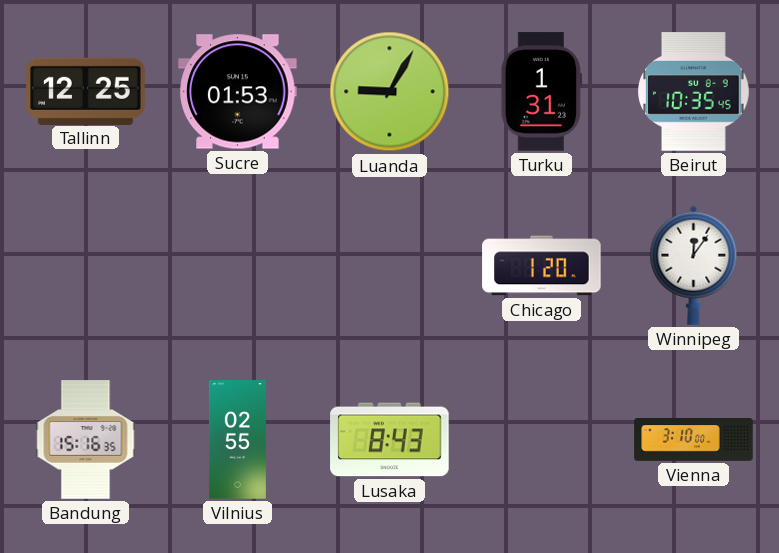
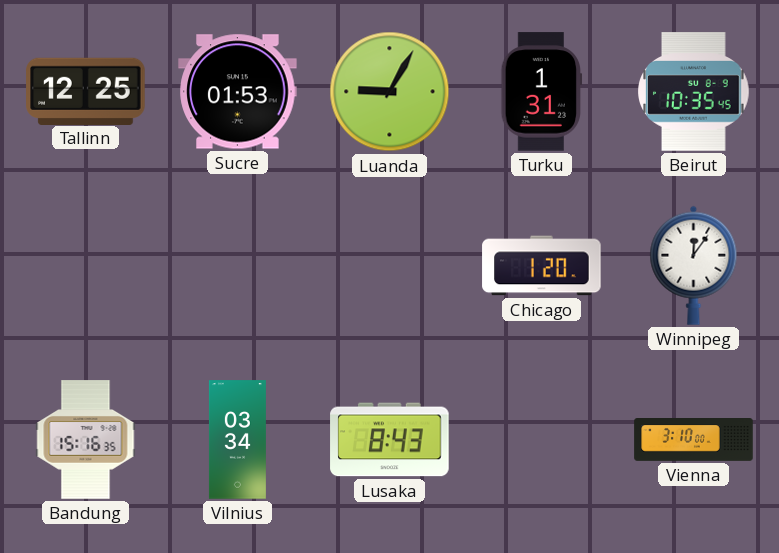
Vilnius: 02:55 -> 03:34 (237, 440)
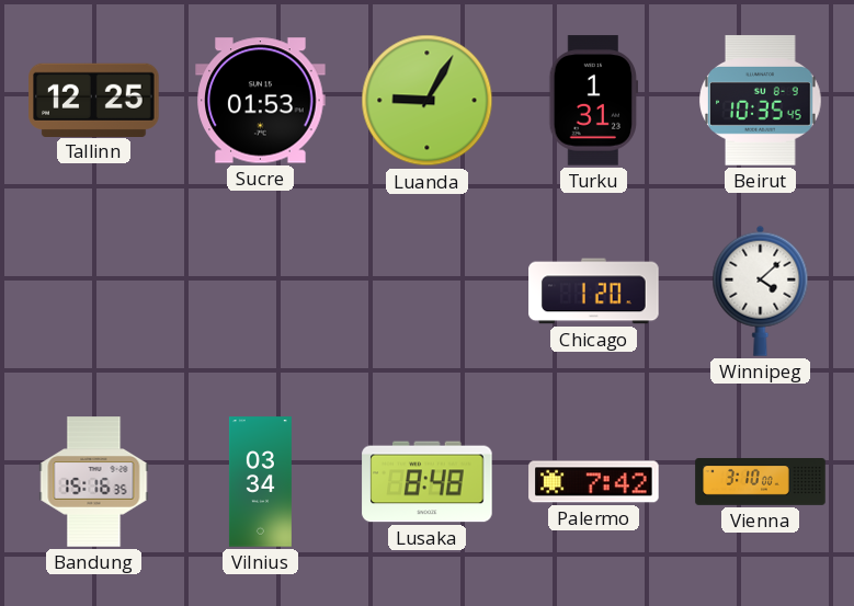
Winnipeg: 12:06 -> 4:08 (761, 290)
Lusaka: 8:43 -> 8:48 (428, 482)
Palermo: none -> 7:42 (594, 482)
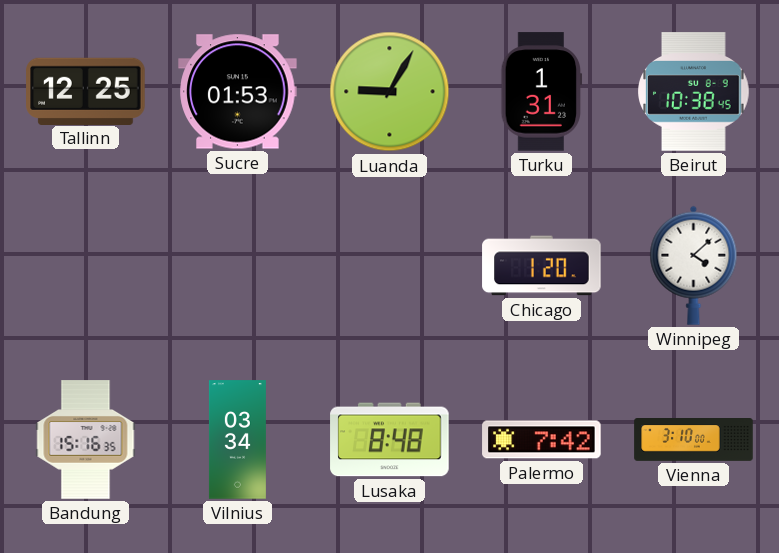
Beirut: 10:35 -> 10:38 (694, 92)
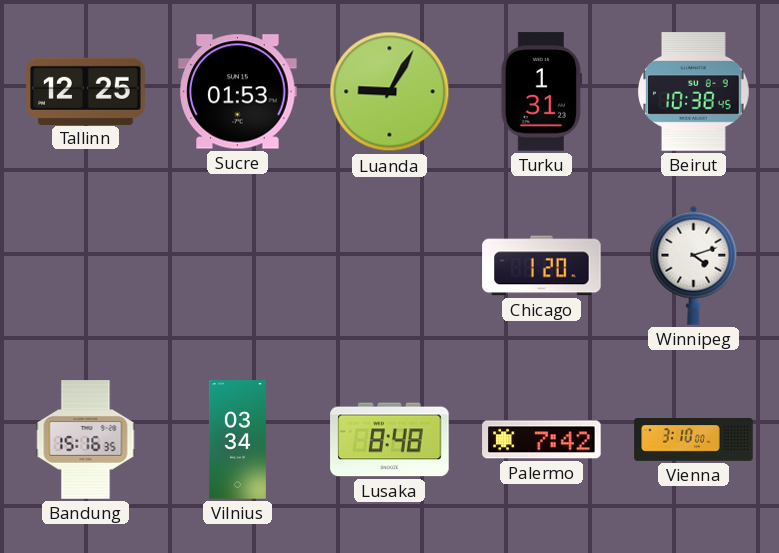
Winnipeg: 4:08 -> 4:12 (694, 265)
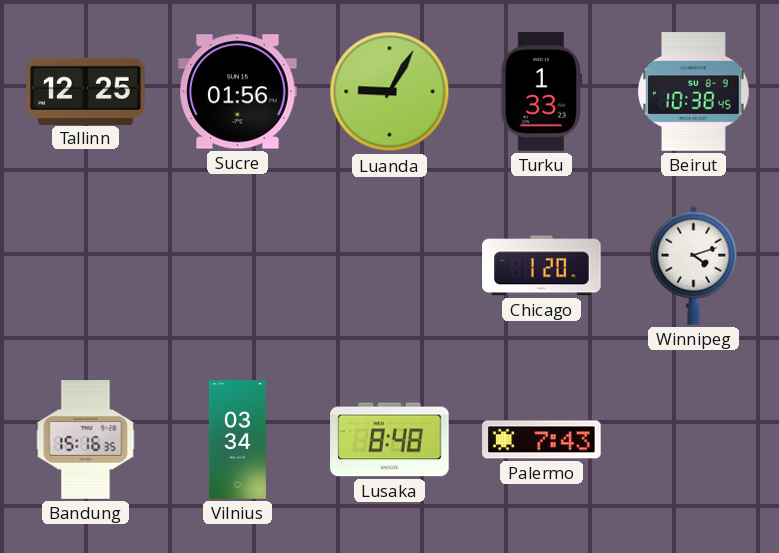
Sucre: 01:53 -> 01:56 (238, 92)
Turku: 1:31 -> 1:33 (542, 92)
Palermo: 7:42 -> 7:43 (542, 440)
Vienna: 3:10 -> none (694, 440)
